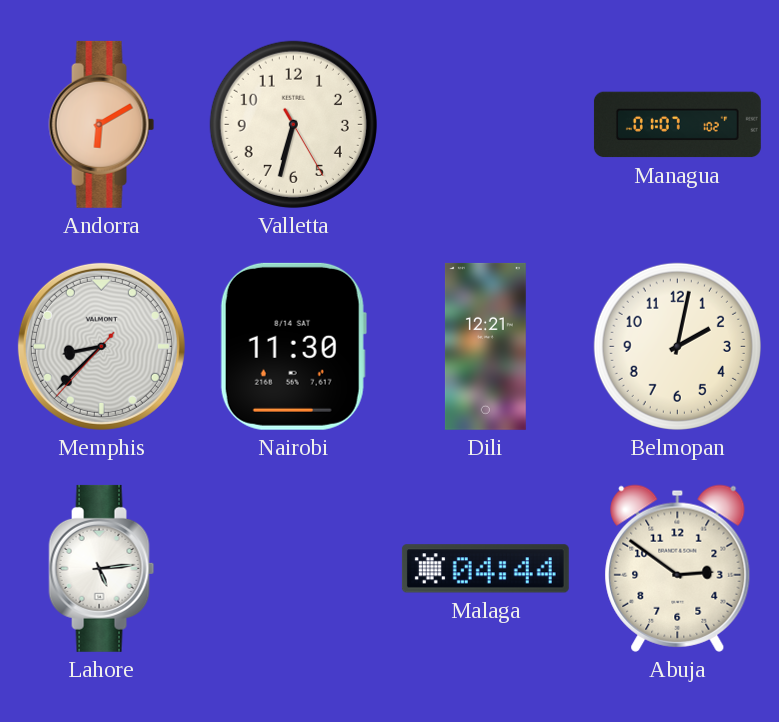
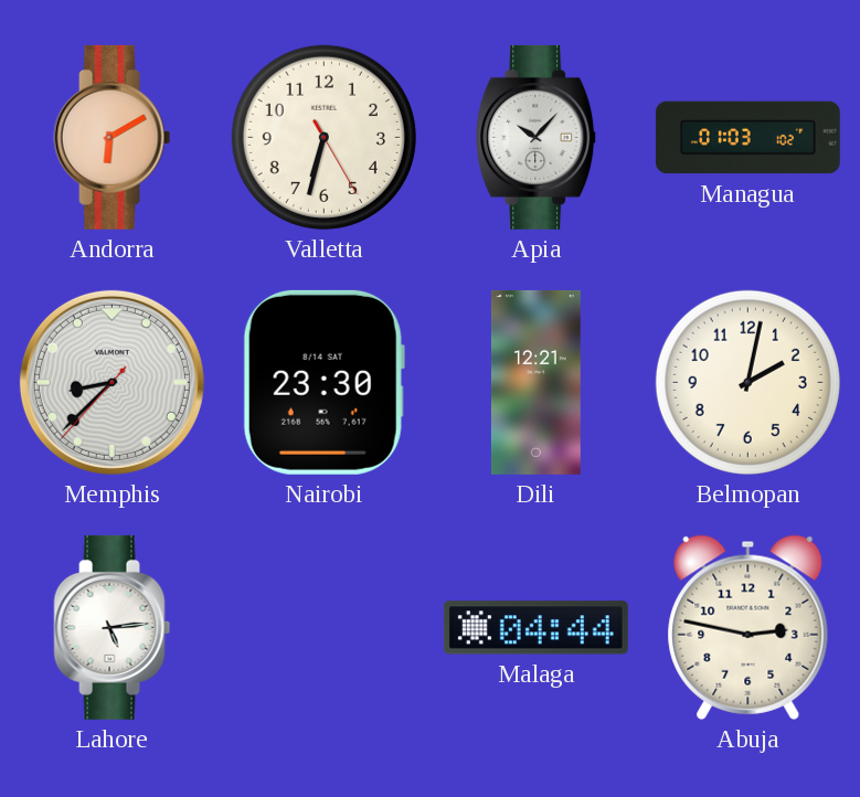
Apia: none -> 10:07 (537, 137)
Managua: 01:07 -> 01:03 (747, 138)
Nairobi: 11:30 -> 23:30 (323, 382)
Abuja: 2:51 -> 2:47 (748, 627)
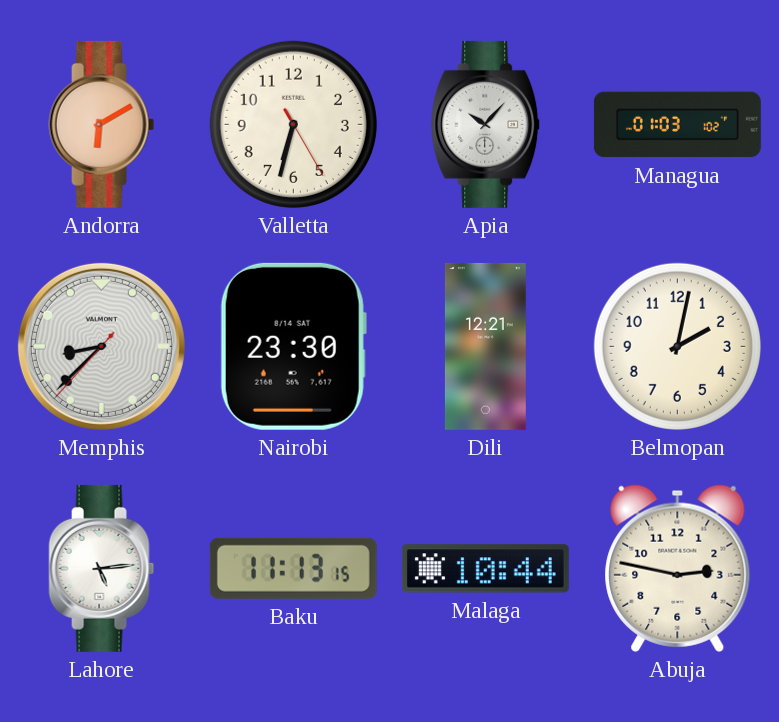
Baku: none -> 11:13 (293, 568)
Malaga: 04:44 -> 10:44 (485, 569)
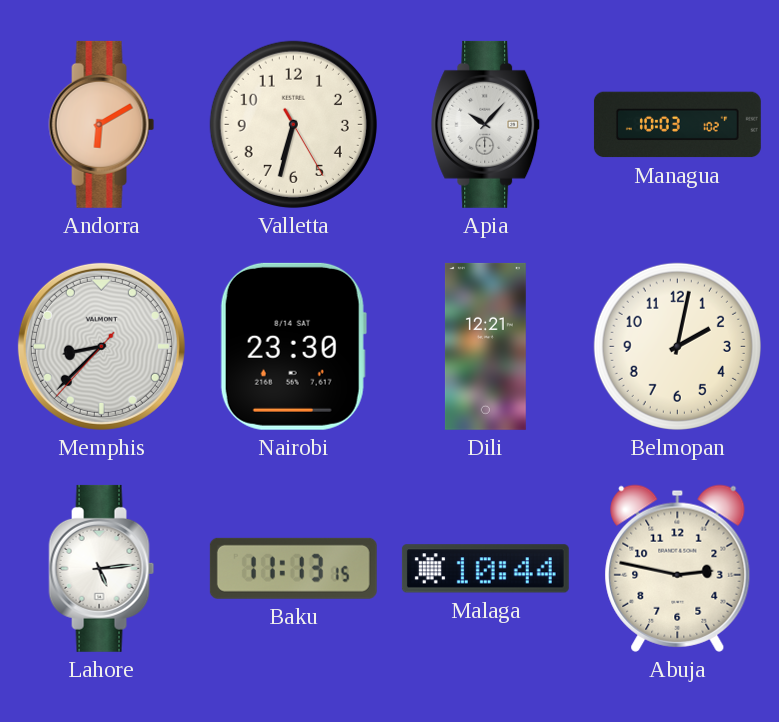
Managua: 01:03 -> 10:03 (677, 125)
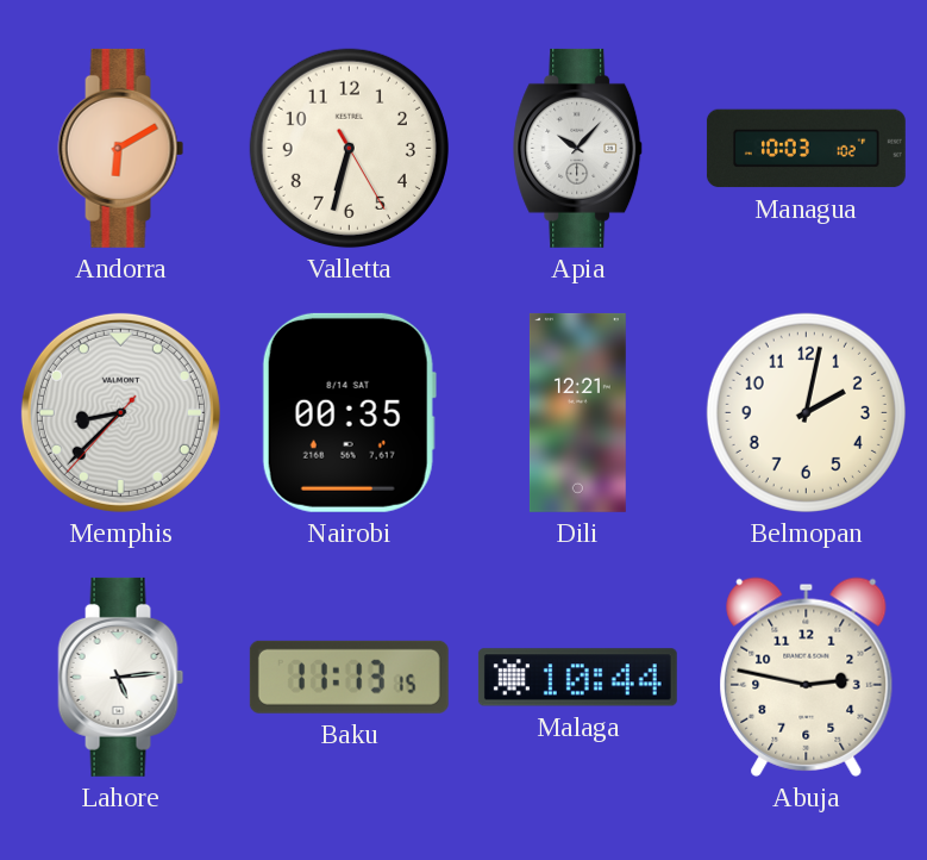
Nairobi: 23:30 -> 00:35 (349, 412)
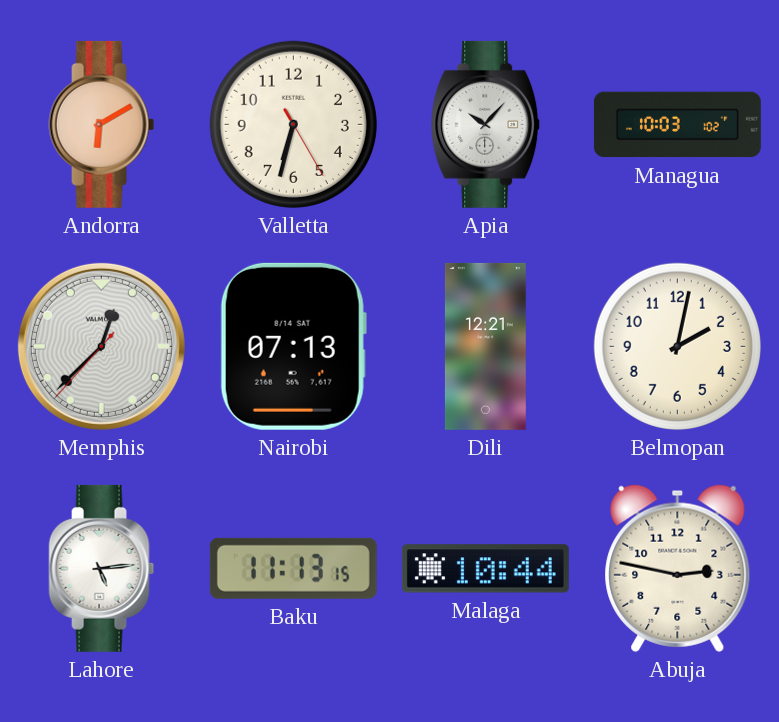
Memphis: 8:37 -> 12:37 (101, 346)
Nairobi: 00:35 -> 07:13 (293, 346)
